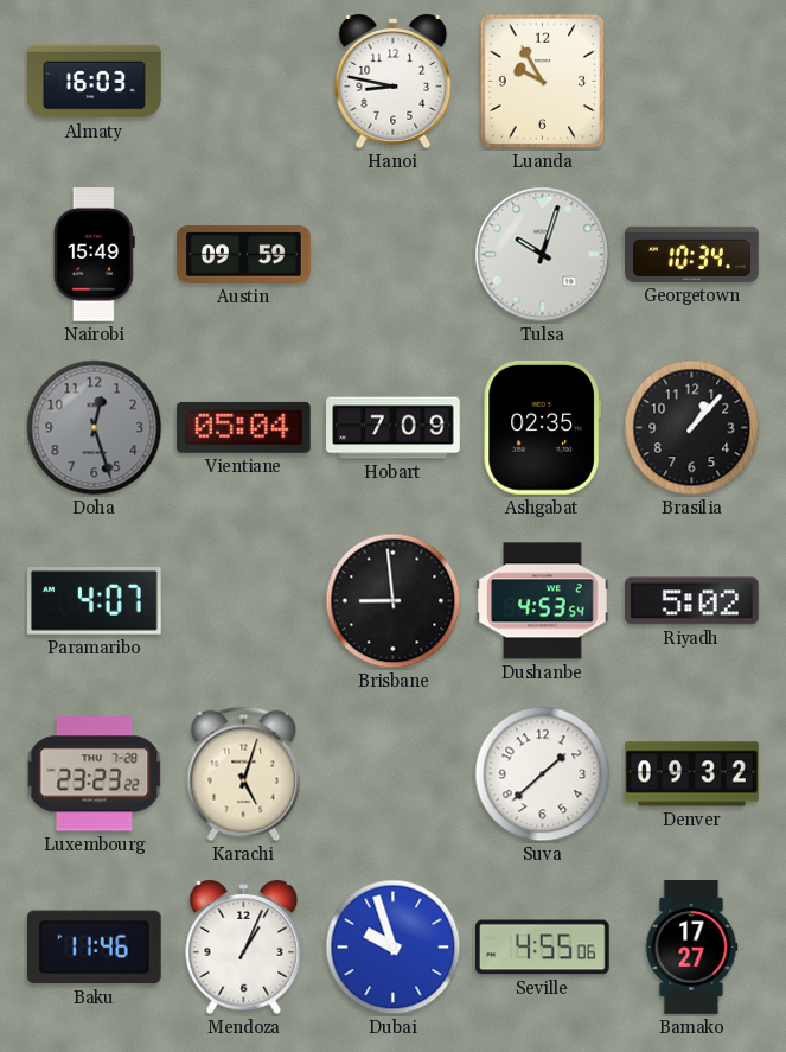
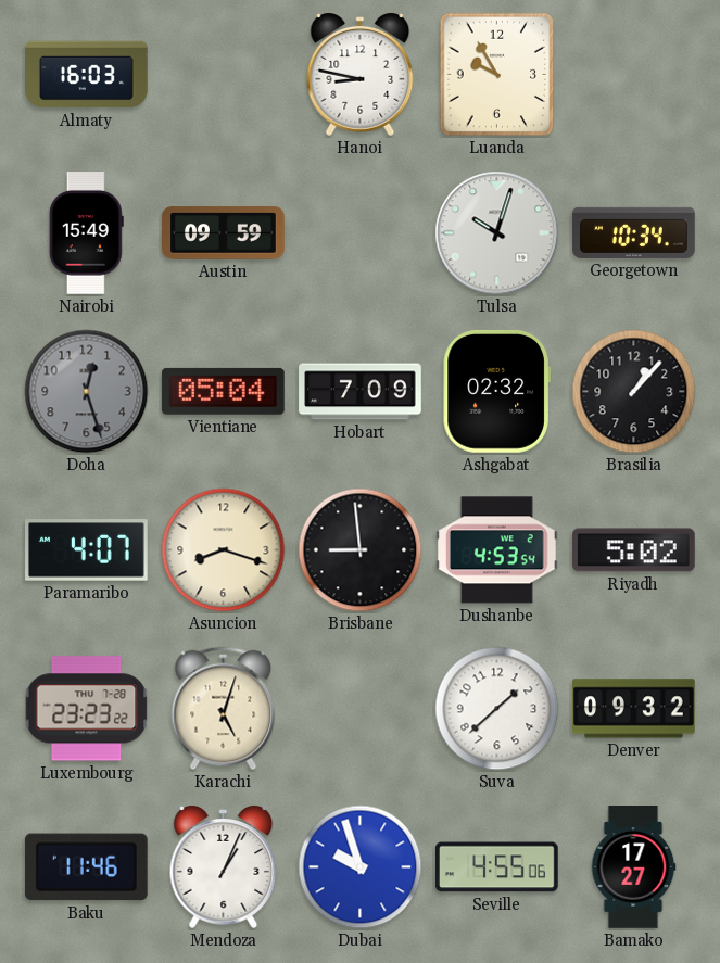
Ashgabat: 02:35 -> 02:32 (496, 392)
Asuncion: none -> 8:18 (224, 550)
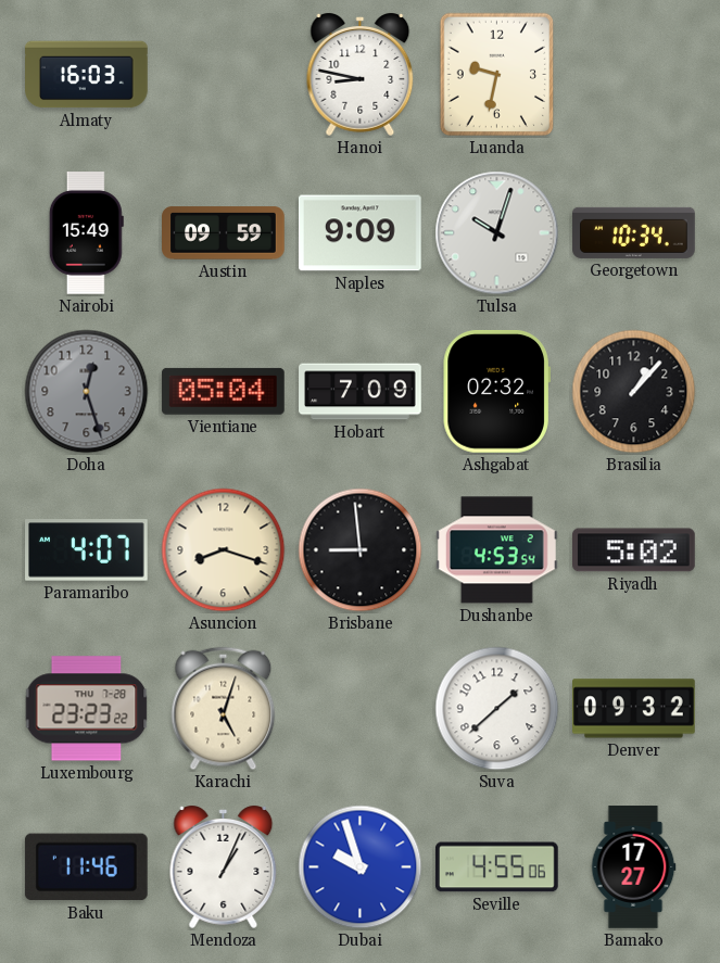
Luanda: 9:55 -> 9:32 (497, 75)
Naples: none -> 9:09 (359, 233)
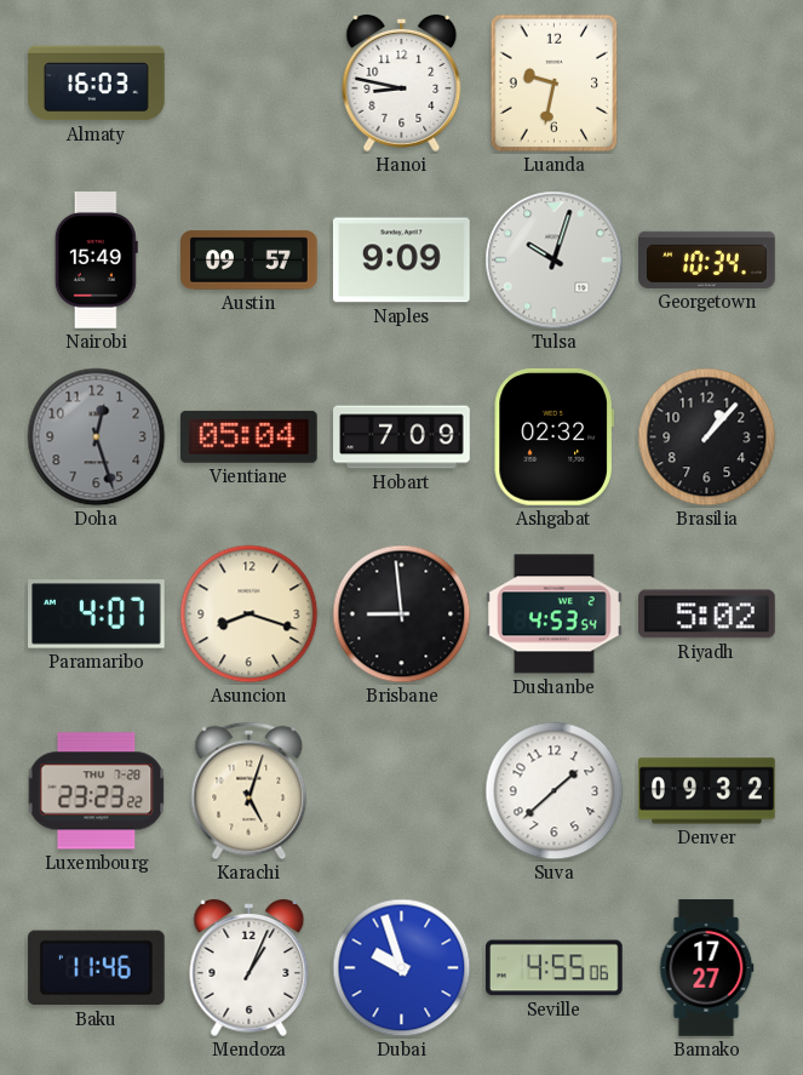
Austin: 09:59 -> 09:57 (249, 261)
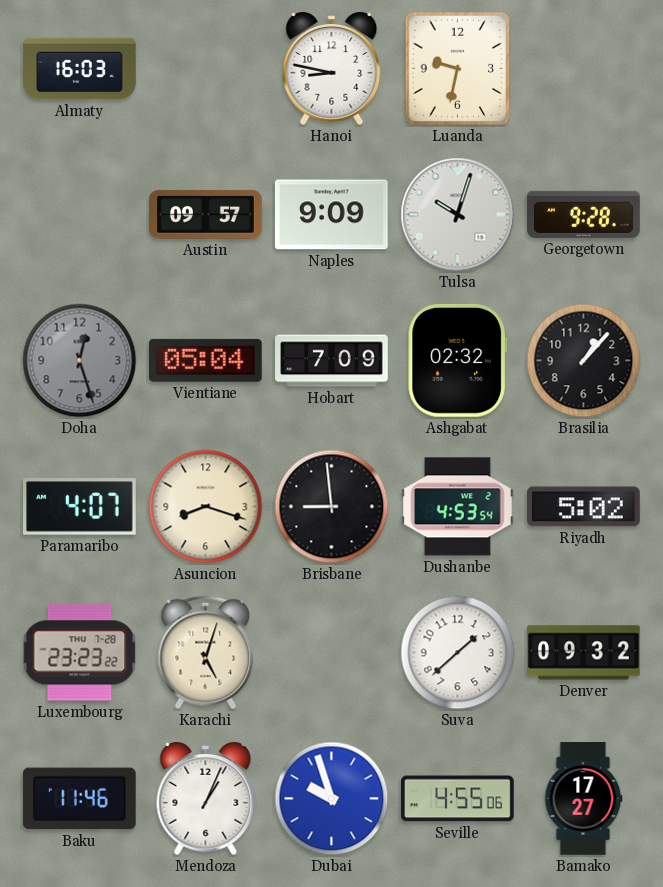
Nairobi: 15:49 -> none (96, 261)
Georgetown: 10:34 -> 9:28 (584, 214)
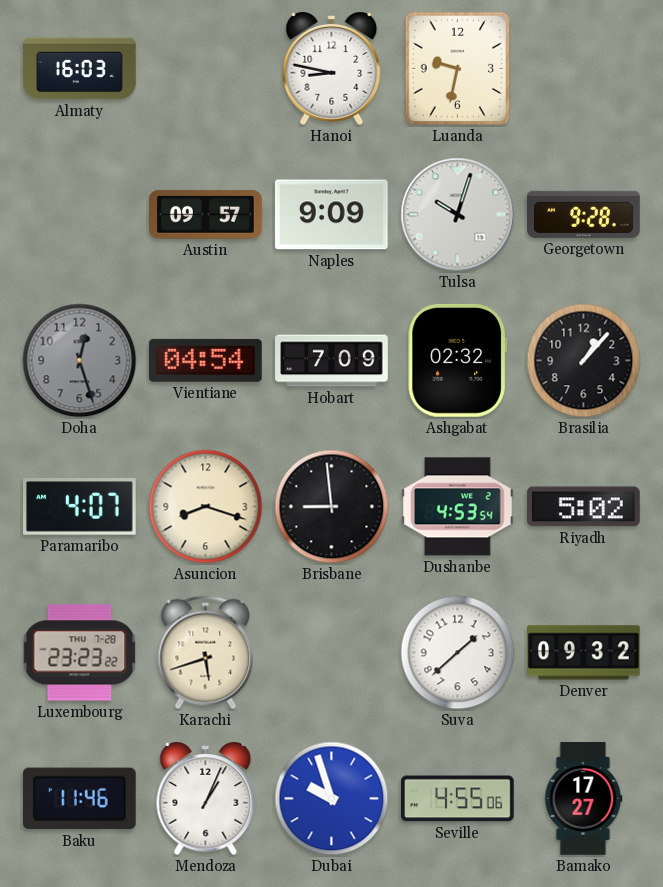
Vientiane: 05:04 -> 04:54 (205, 360)
Karachi: 5:03 -> 5:42 (206, 653)
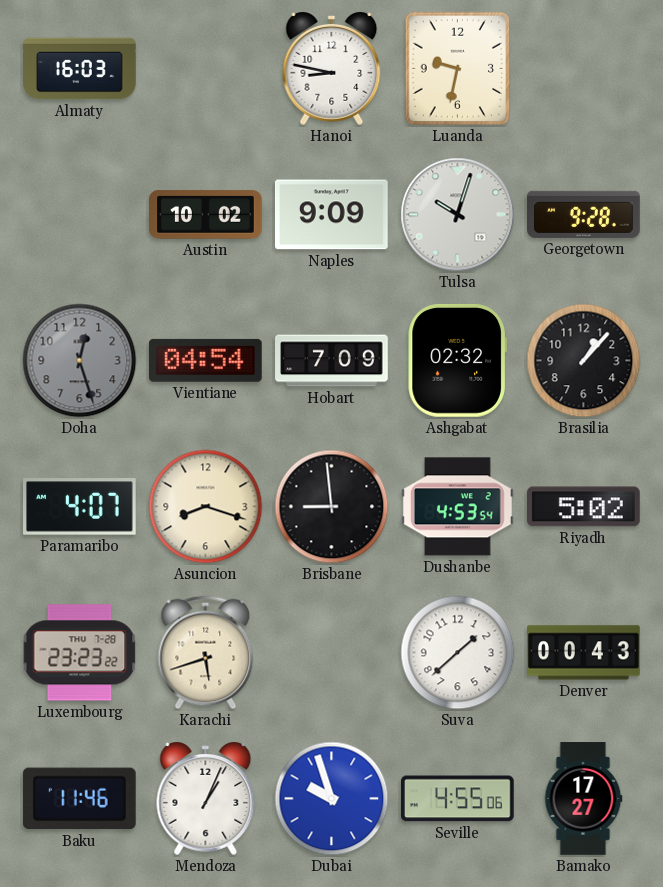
Austin: 09:57 -> 10:02 (206, 215)
Denver: 09:32 -> 00:43 (584, 653)
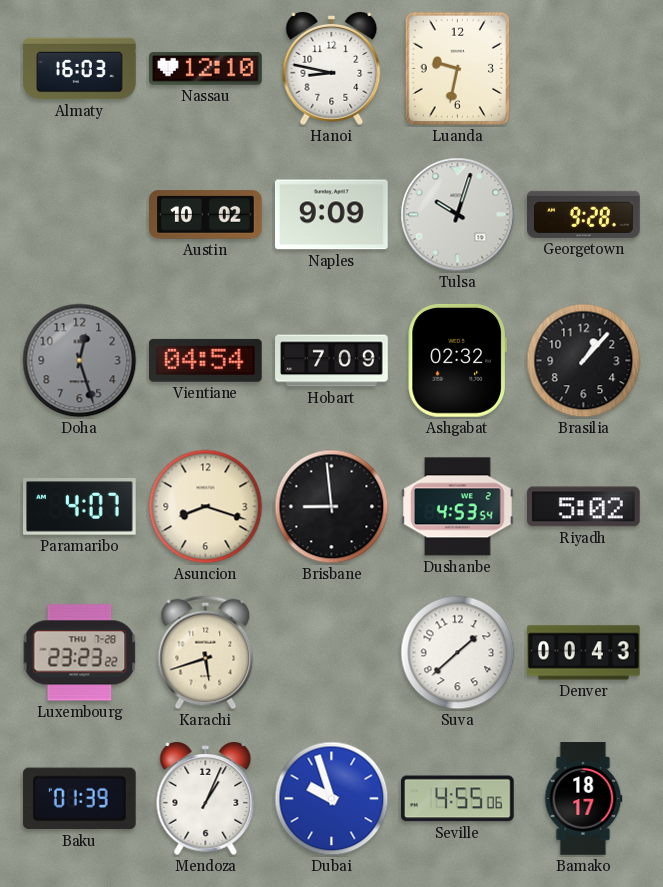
Nassau: none -> 12:10 (206, 69)
Baku: 11:46 -> 01:39 (79, 799)
Bamako: 17:27 -> 18:17 (583, 799)
